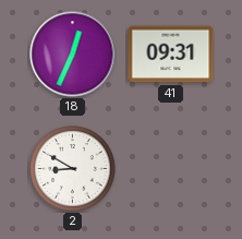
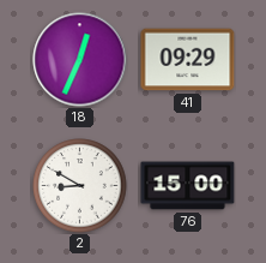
41: 09:31 -> 09:29 (188, 60)
76: none -> 15:00 (188, 186)
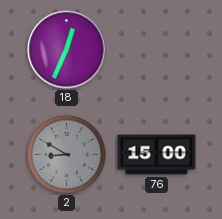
41: 09:29 -> none (188, 60)
2 dial: white -> grey (67, 155)
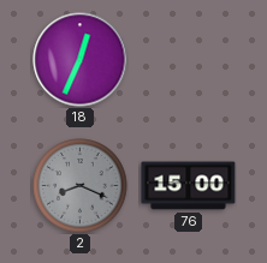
2: 8:50 -> 8:19 (81, 186)
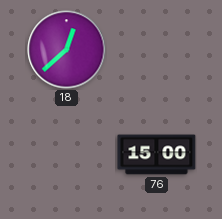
18: 12:34 -> 12:38 (67, 50)
2: 8:19 -> none (81, 186)
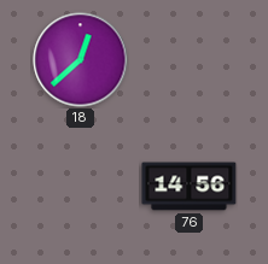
76: 15:00 -> 14:56 (190, 187)
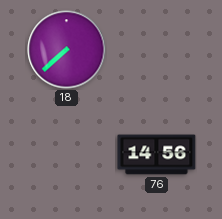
18: 12:38 -> 7:38 (67, 50)
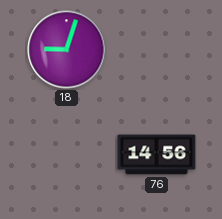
18: 7:38 -> 9:03 (67, 50)
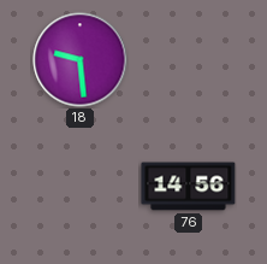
18: 9:03 -> 9:29 (81, 60)
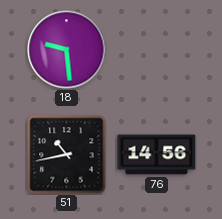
51: none -> 10:43 (67, 155)
